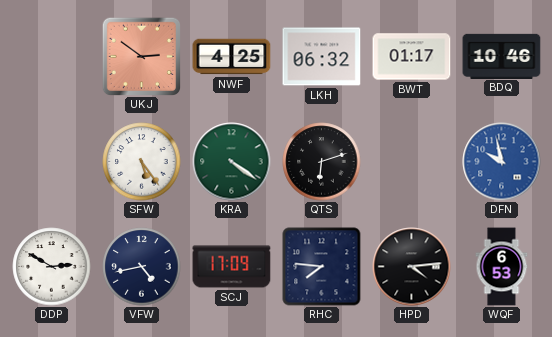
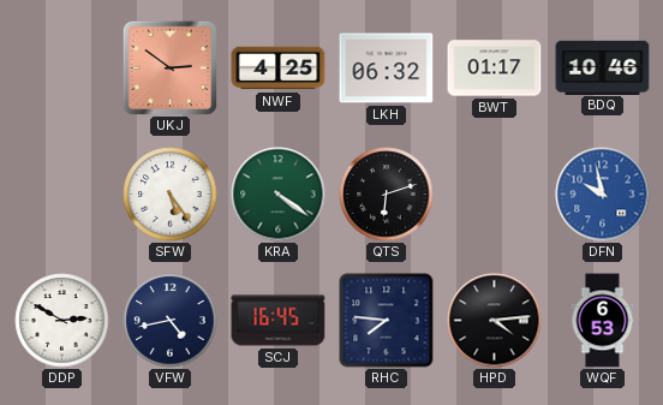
SCJ: 17:09 -> 16:45 (279, 321)
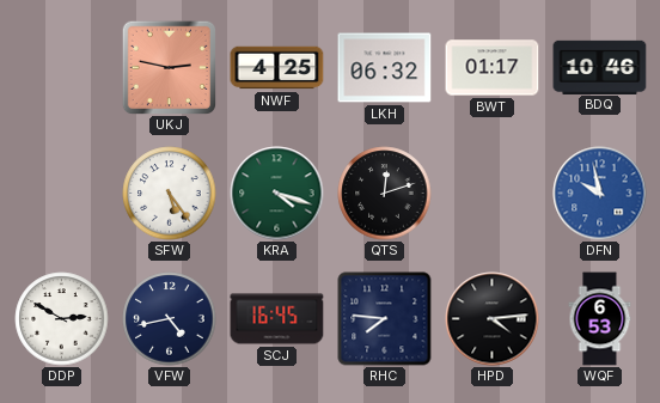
UKJ: 2:51 -> 2:47 (169, 67)
KRA: 4:21 -> 4:18 (277, 194)
QTS: 6:12 -> 12:12 (385, 194)
